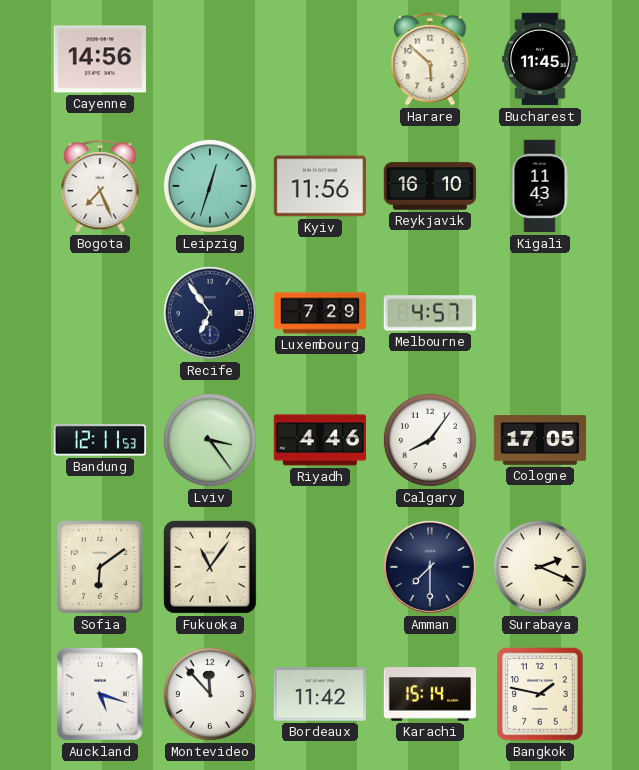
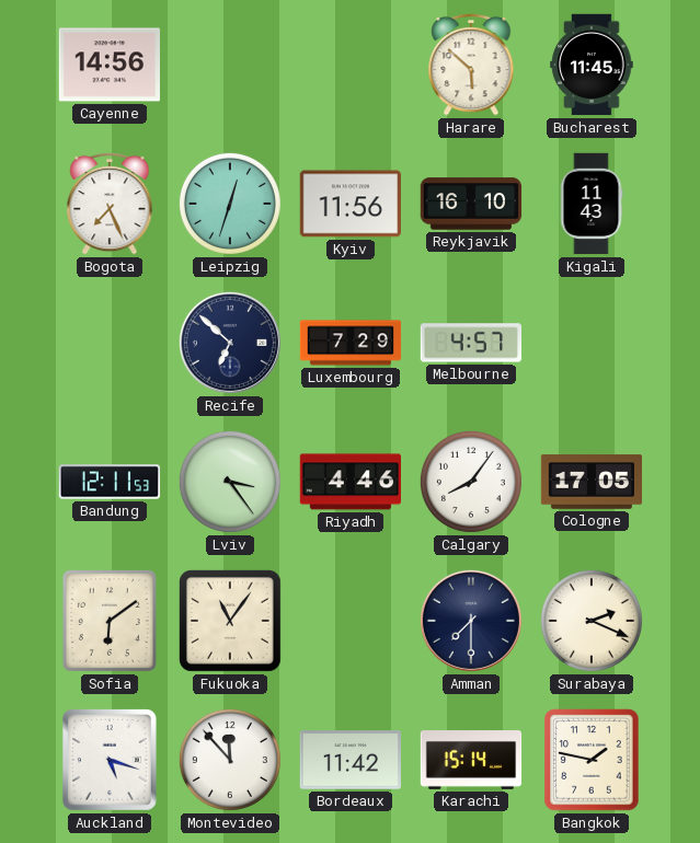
Recife: 6:54 -> 6:52 (230, 343)
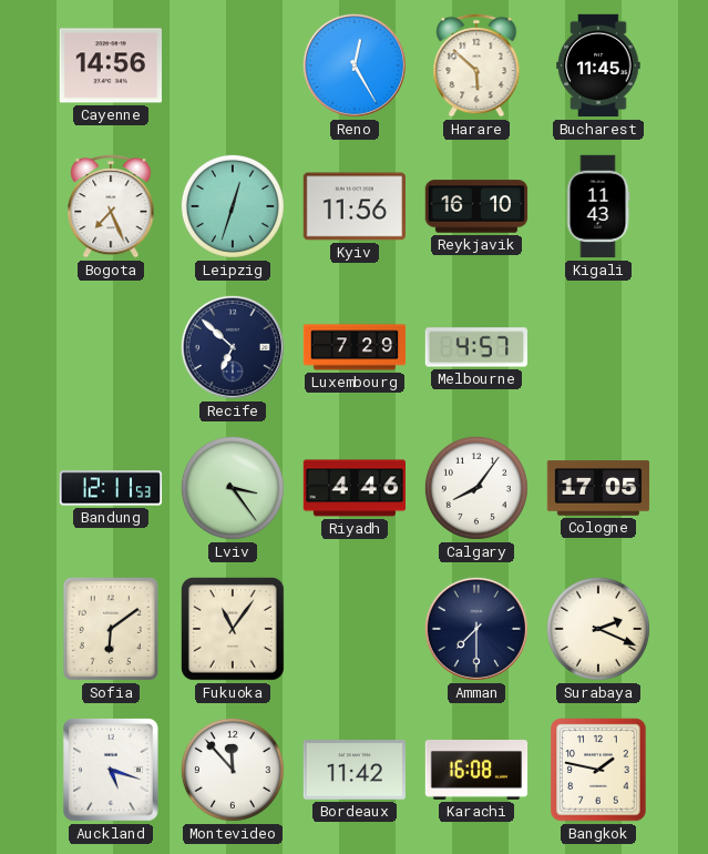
Reno: none -> 12:25 (355, 65)
Karachi: 15:14 -> 16:08 (476, 771)
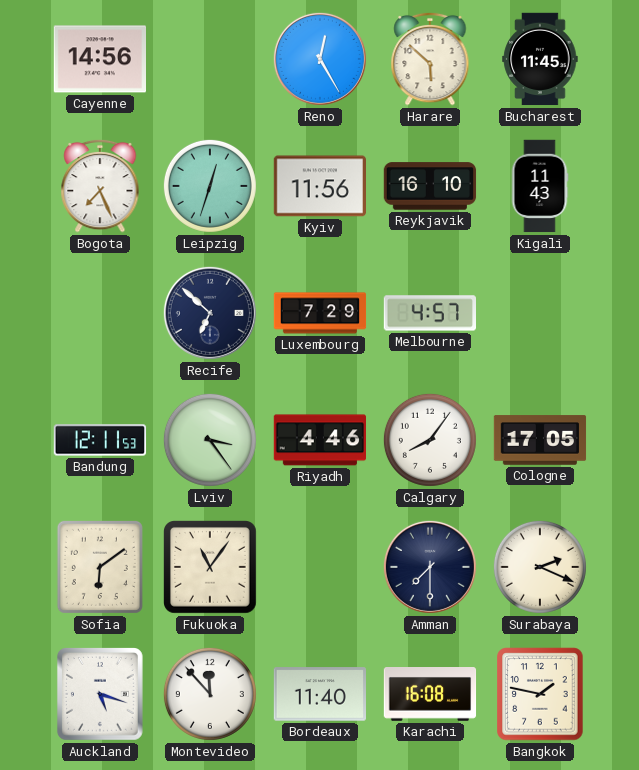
Bordeaux: 11:42 -> 11:40 (319, 694)
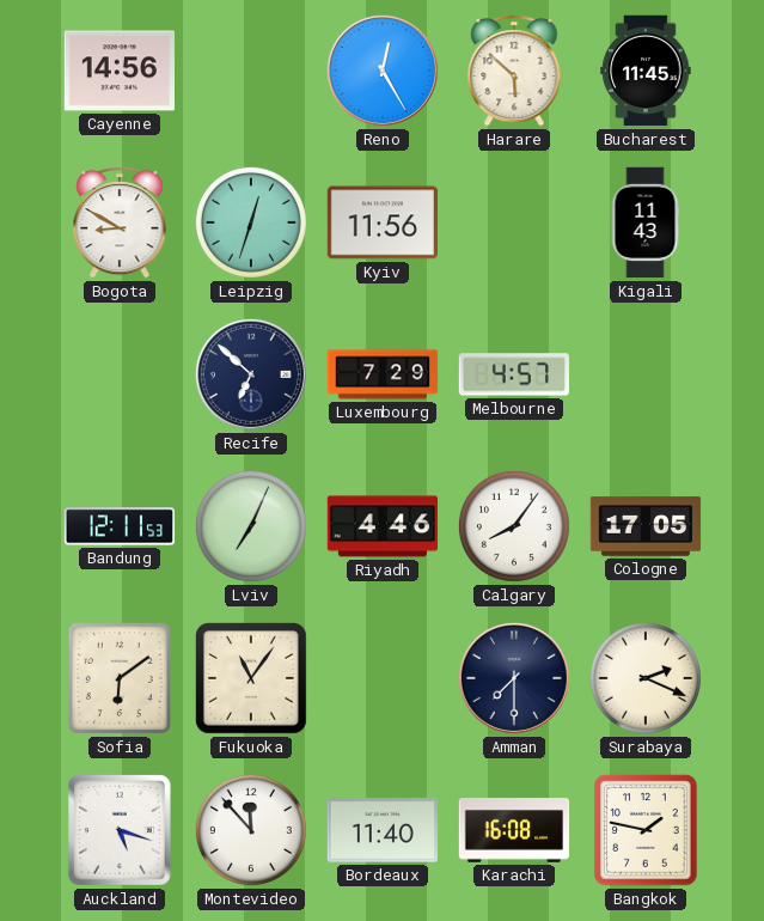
Bogota: 7:26 -> 8:50 (120, 222)
Reykjavik: 16:10 -> none (430, 186)
Lviv: 3:24 -> 7:04 (251, 526)
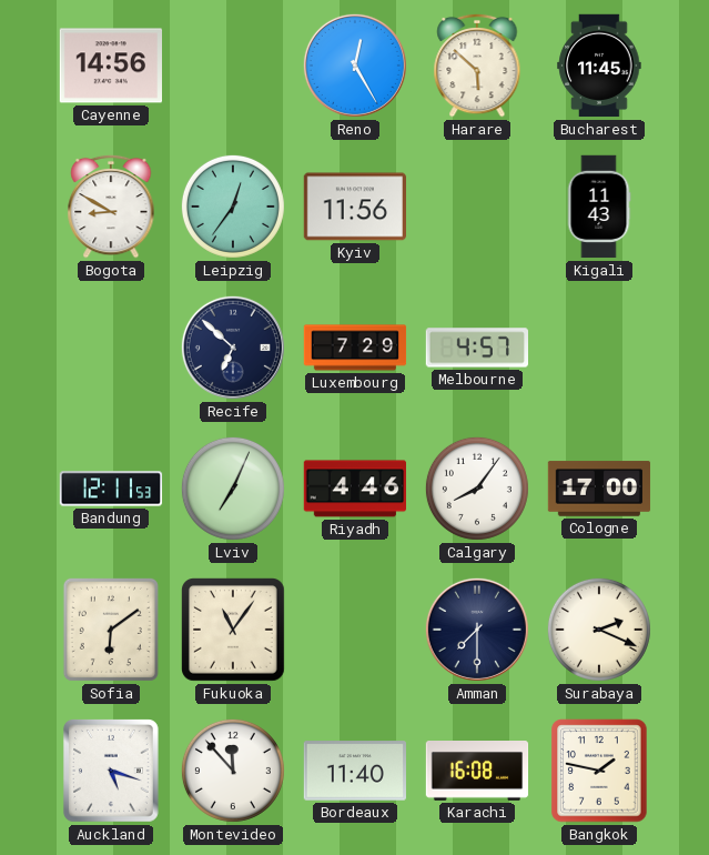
Leipzig: 12:33 -> 12:36 (233, 207)
Cologne: 17:05 -> 17:00 (599, 489)
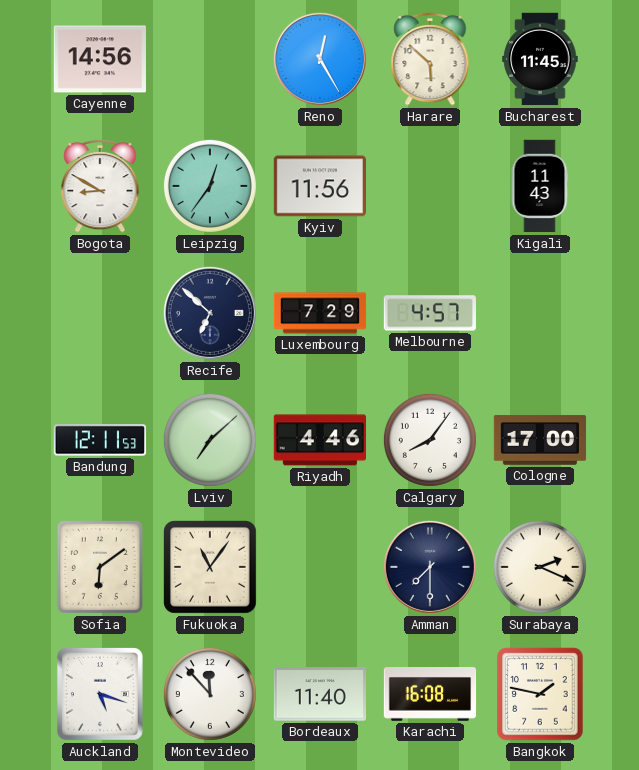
Lviv: 7:04 -> 7:08 (210, 440)
